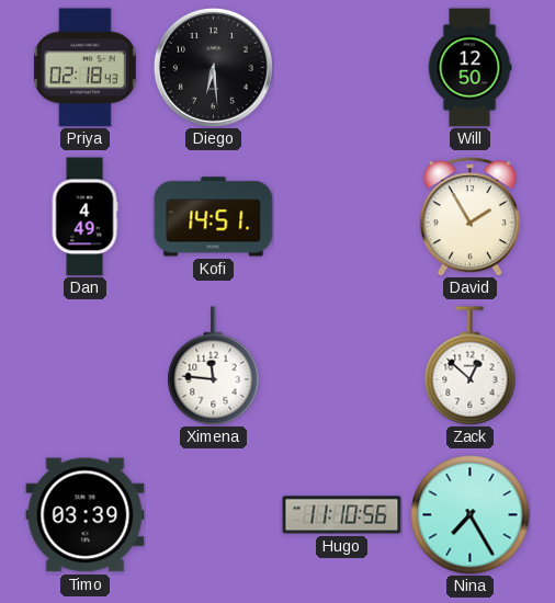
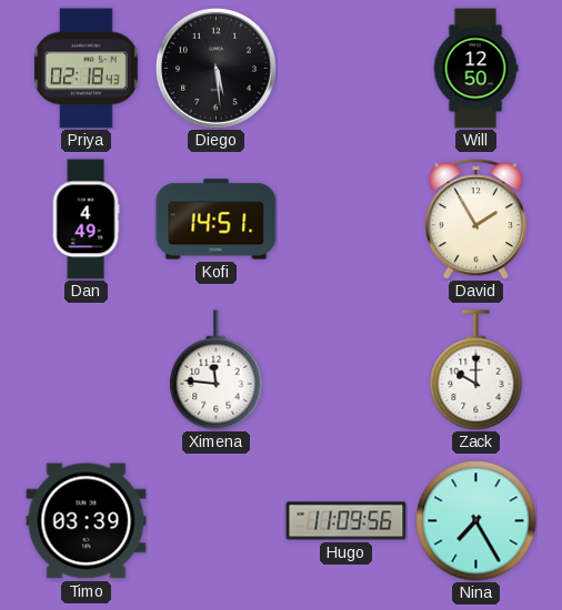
Diego: 6:29 -> 5:29 (215, 68)
Zack: 12:52 -> 10:00 (476, 370)
Hugo: 11:10 -> 11:09 (347, 521)
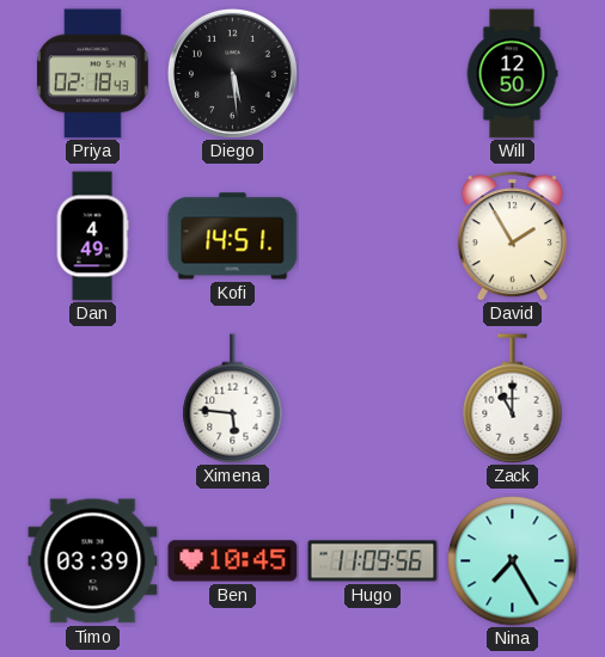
Ximena: 11:46 -> 5:46 (233, 399)
Zack: 10:00 -> 11:00 (513, 399)
Ben: none -> 10:45 (233, 561)
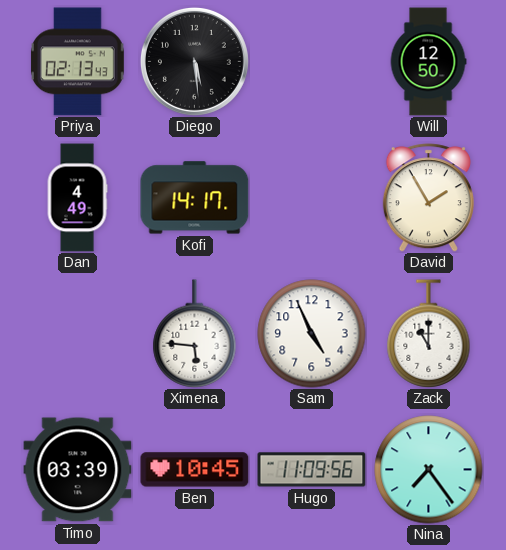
Priya: 02:18 -> 02:13 (77, 62)
Kofi: 14:51 -> 14:17 (195, 198)
Sam: none -> 4:56 (312, 334)
Nina: 7:25 -> 7:24 (429, 470)
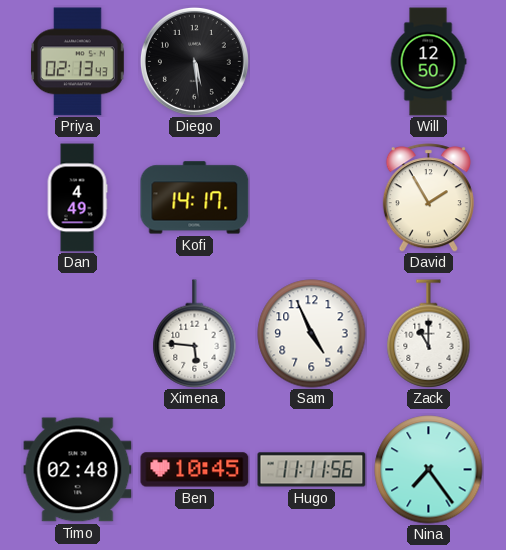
Timo: 03:39 -> 02:48 (78, 470)
Hugo: 11:09 -> 11:11 (312, 470)
